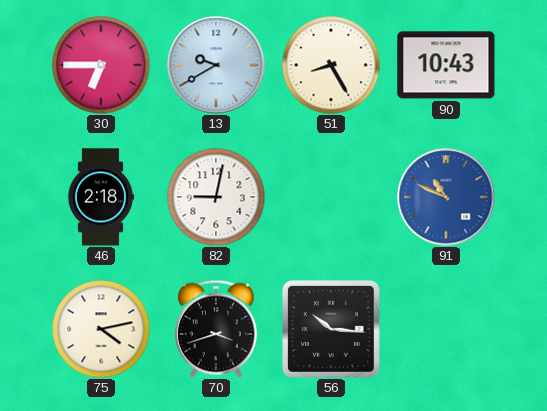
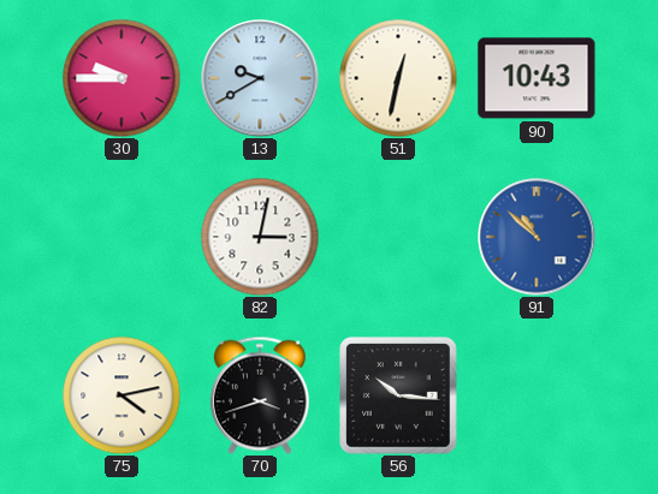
30: 6:45 -> 9:45 (121, 78)
51: 8:25 -> 12:32 (398, 78)
46: 2:18 -> none (101, 197)
82: 9:02 -> 3:02 (260, 237)
91: 10:49 -> 10:52 (537, 237)
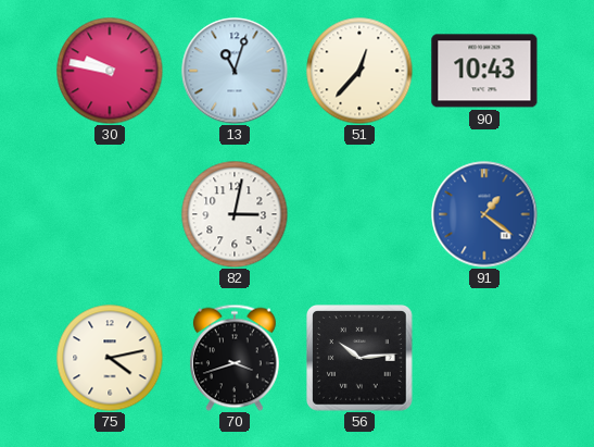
30: 9:45 -> 9:47 (110, 71)
13: 9:40 -> 11:03 (235, 71)
51: 12:32 -> 12:37 (359, 71)
91: 10:52 -> 1:21 (484, 214)
56: 10:16 -> 10:14 (361, 359)
